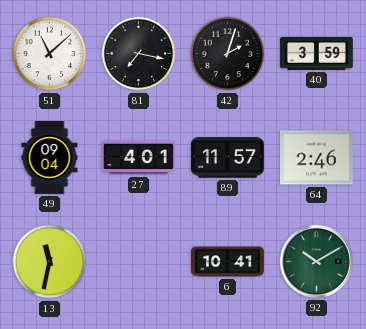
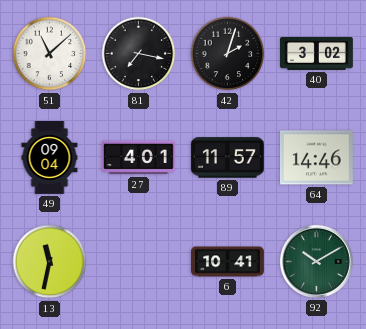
40: 3:59 -> 3:02 (317, 53)
64: 2:46 -> 14:46 (316, 158)
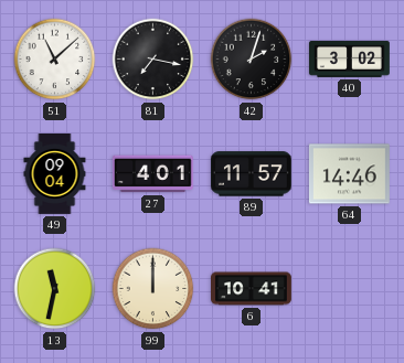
99: none -> 12:00 (153, 289)
92: 10:10 -> none (316, 261)
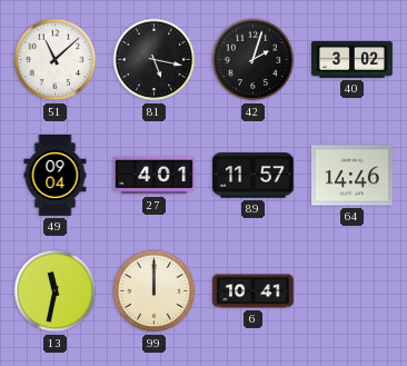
81: 7:17 -> 5:17 (155, 60)
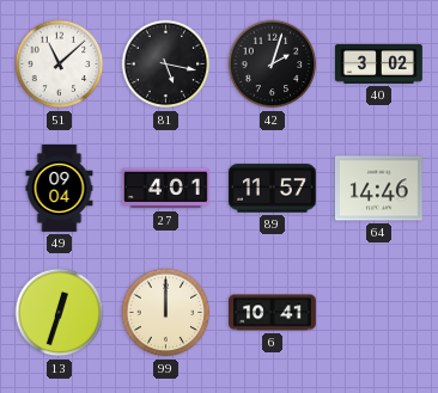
13: 11:32 -> 12:33 (60, 313)
